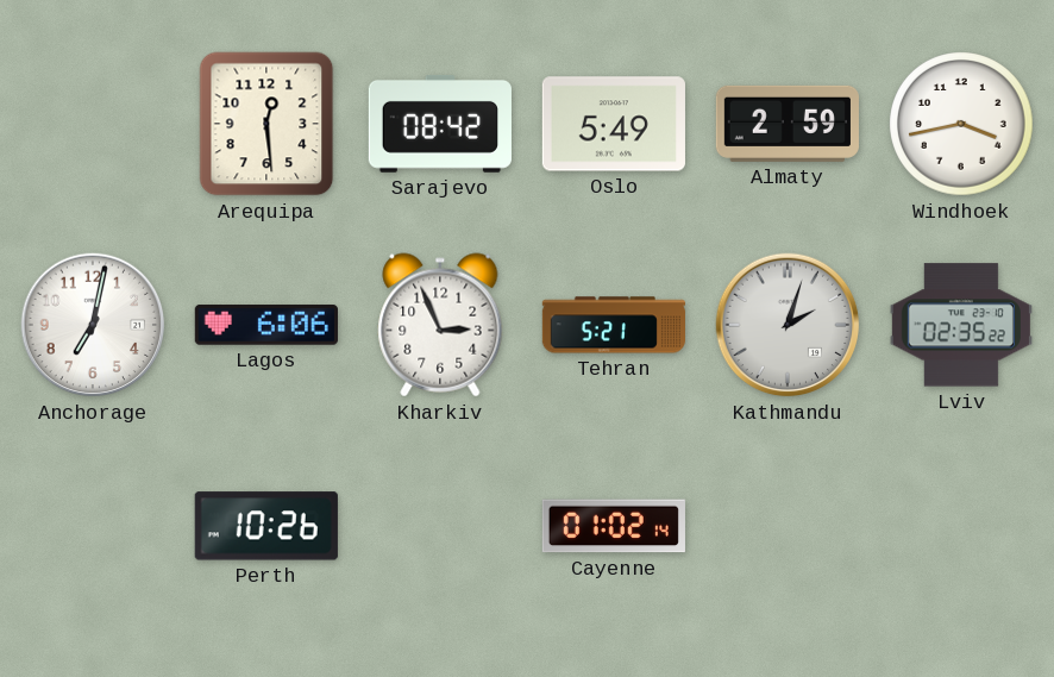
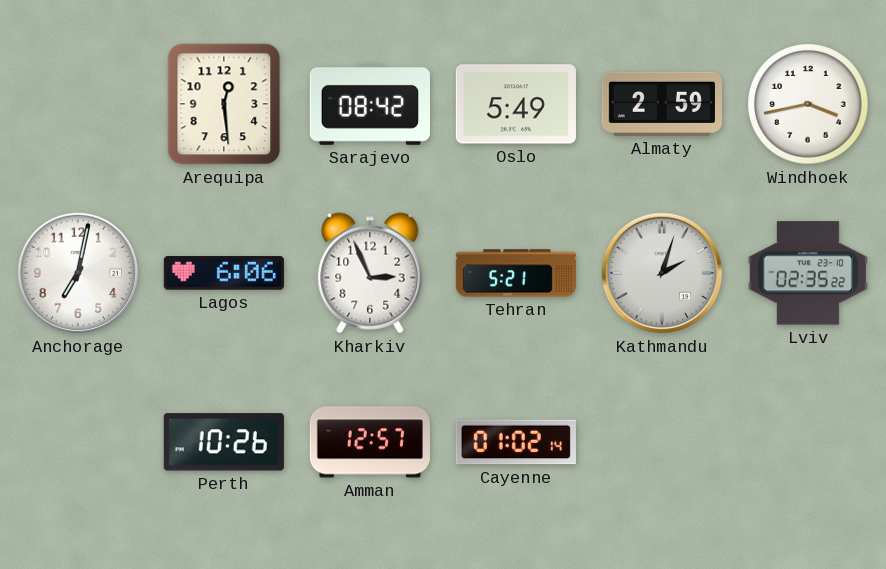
Amman: none -> 12:57 (370, 442)
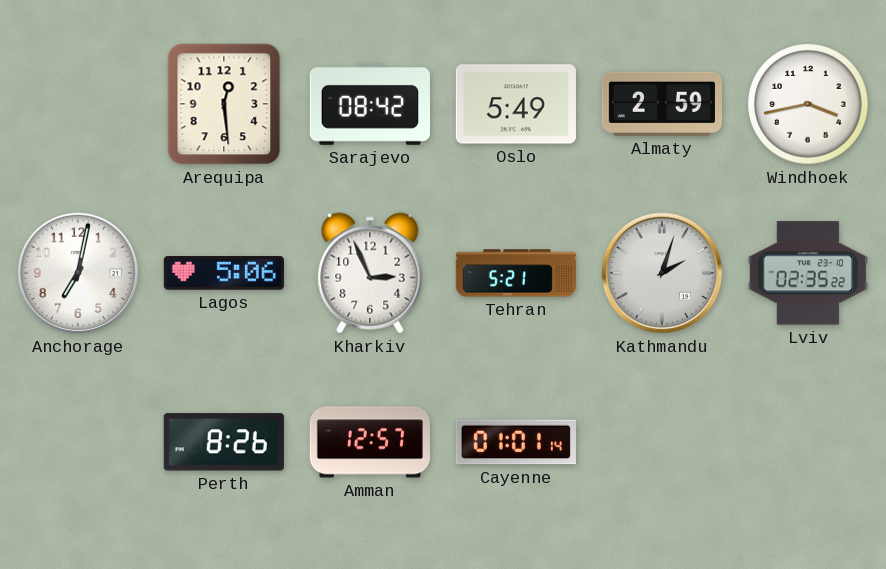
Lagos: 6:06 -> 5:06 (224, 273)
Perth: 10:26 -> 8:26 (224, 442)
Cayenne: 01:02 -> 01:01 (516, 442)
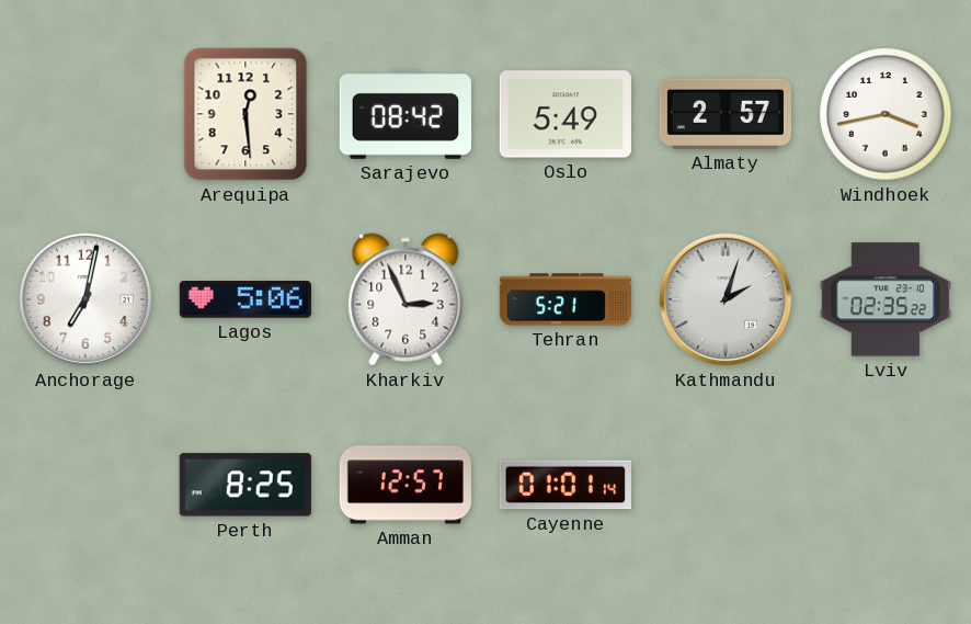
Almaty: 2:59 -> 2:57 (726, 114)
Perth: 8:26 -> 8:25 (245, 485)
